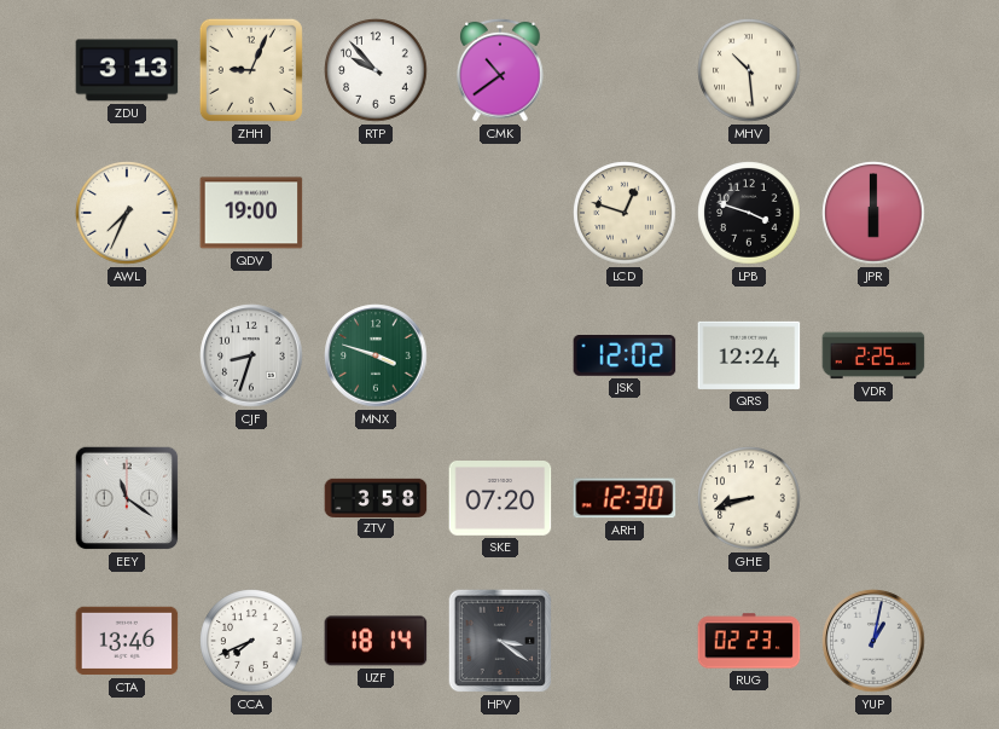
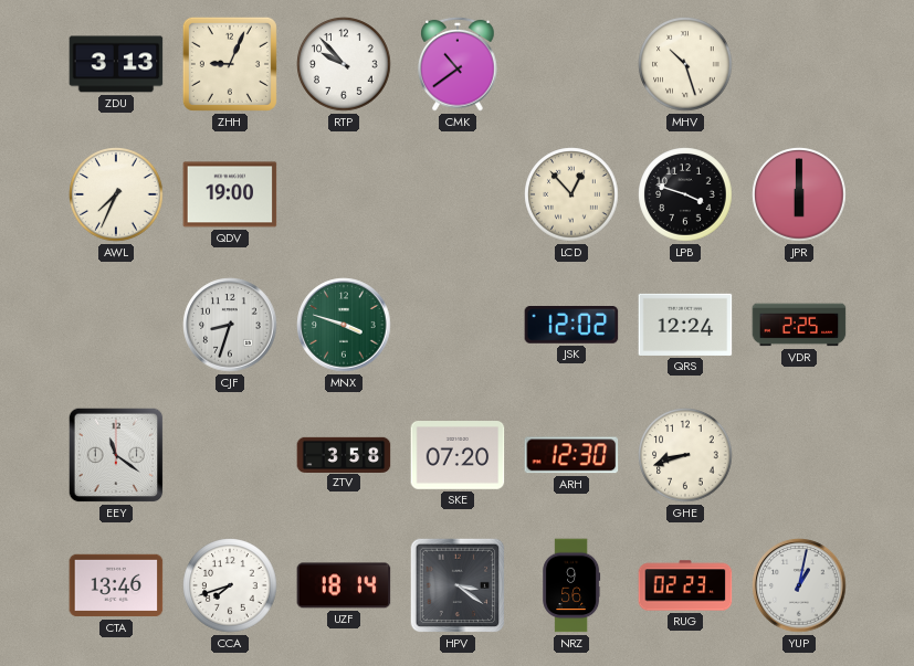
MHV: 10:29 -> 10:27 (685, 64)
LCD: 12:48 -> 12:53 (571, 194)
CCA: 7:41 -> 7:42 (230, 585)
NRZ: none -> 9:56 (571, 585)
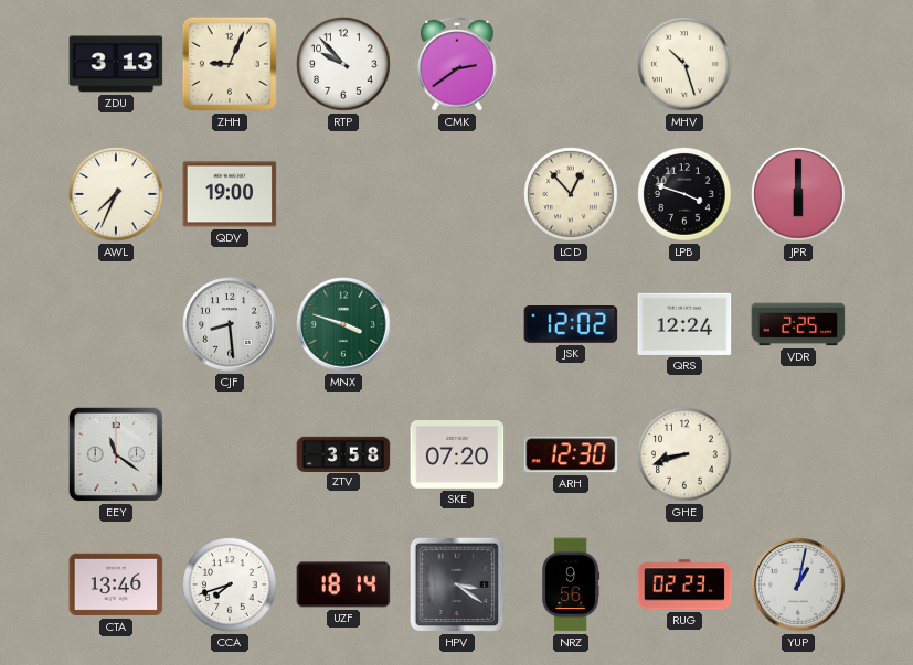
CMK: 10:39 -> 2:39 (457, 64)
CJF: 8:33 -> 8:29 (230, 324)
